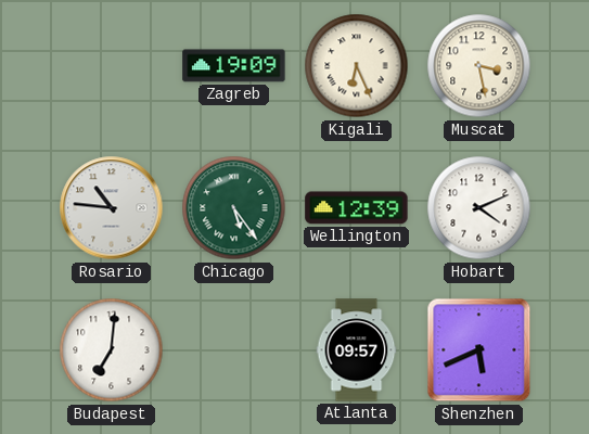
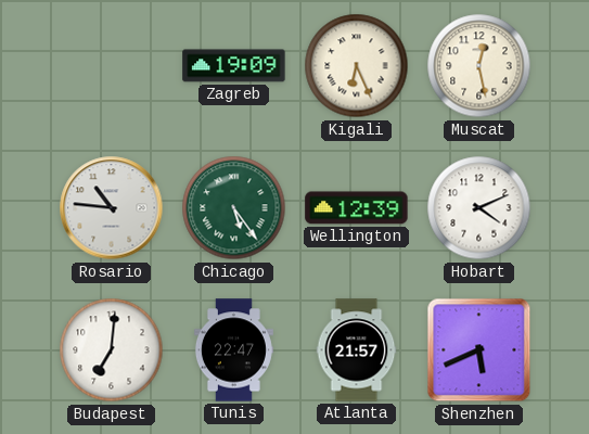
Muscat: 3:28 -> 12:28 (479, 66)
Tunis: none -> 22:47 (233, 350)
Atlanta: 09:57 -> 21:57 (357, 350)
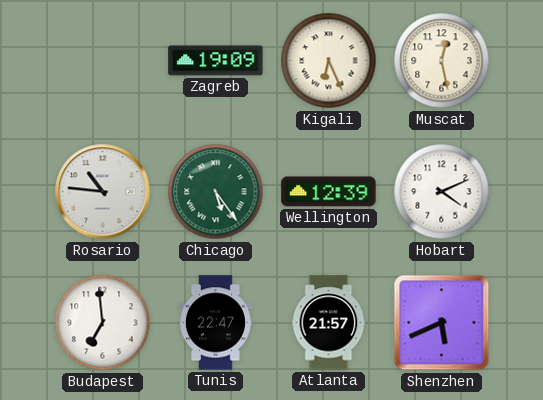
Budapest: 7:01 -> 6:59 (103, 323)
